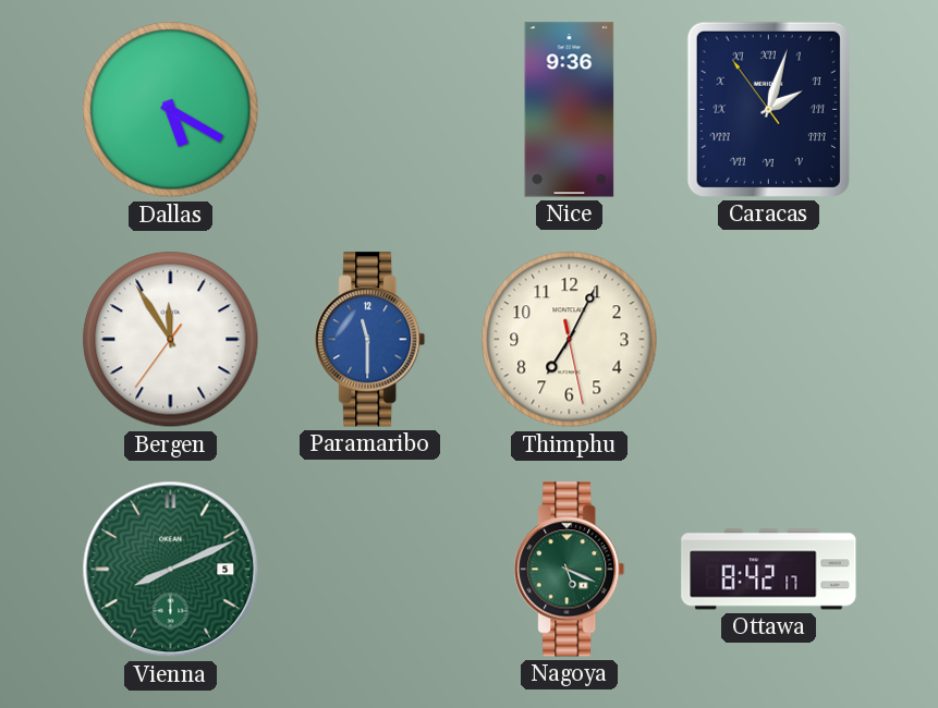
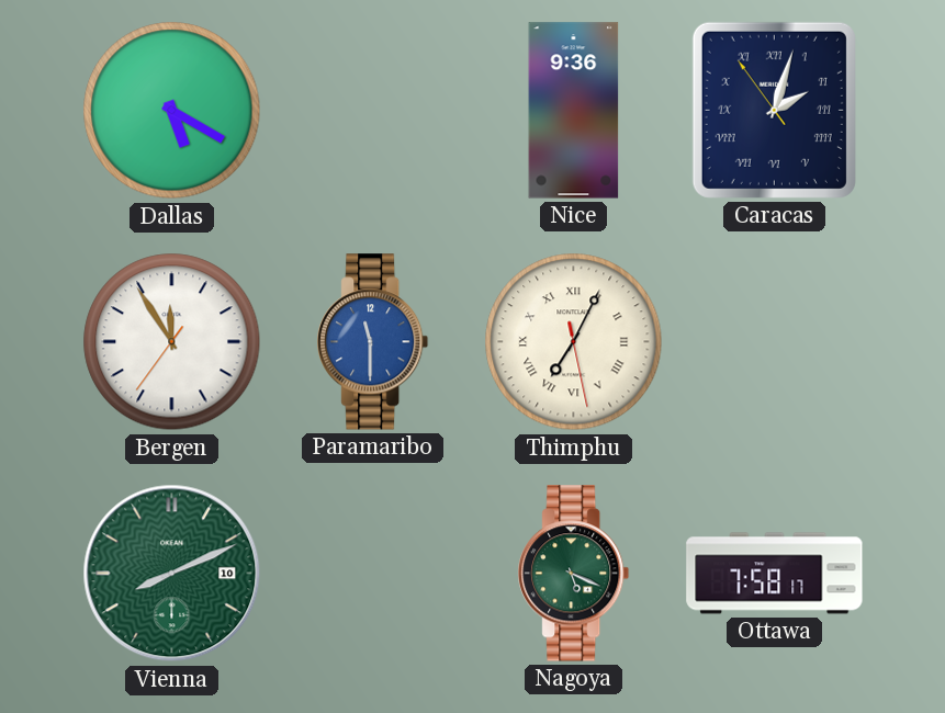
Thimphu numerals: Arabic -> Roman (574, 342)
Vienna date: 5 -> 10 (172, 574)
Ottawa: 8:42 -> 7:58 (775, 574)
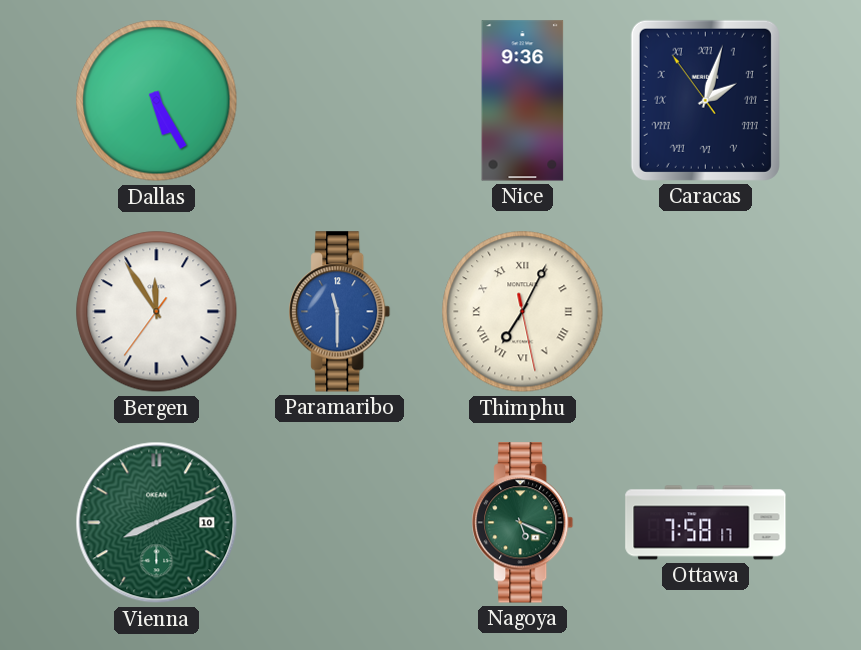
Dallas: 5:20 -> 5:25 (157, 101)
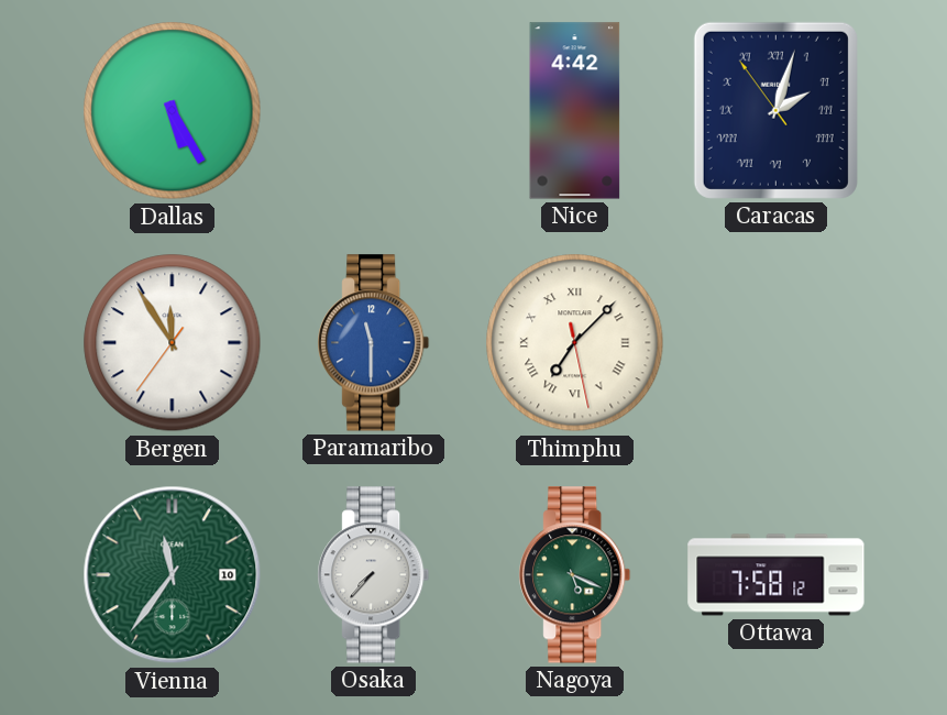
Nice: 9:36 -> 4:42 (575, 111)
Thimphu: 7:04 -> 7:07 (575, 343)
Vienna: 8:11 -> 11:36 (173, 575)
Osaka: none -> 7:37 (374, 575)
Ottawa: 7:58:17 -> 7:58:12 (777, 575)
